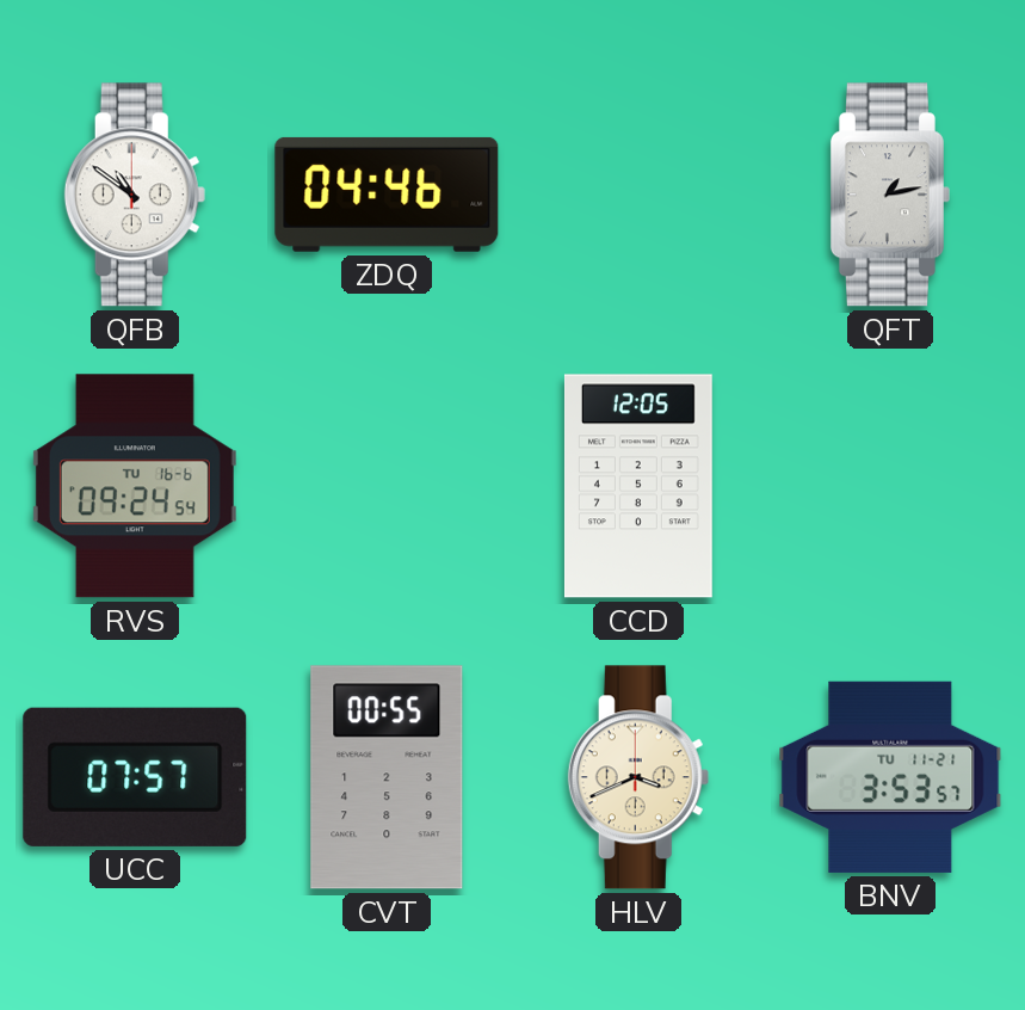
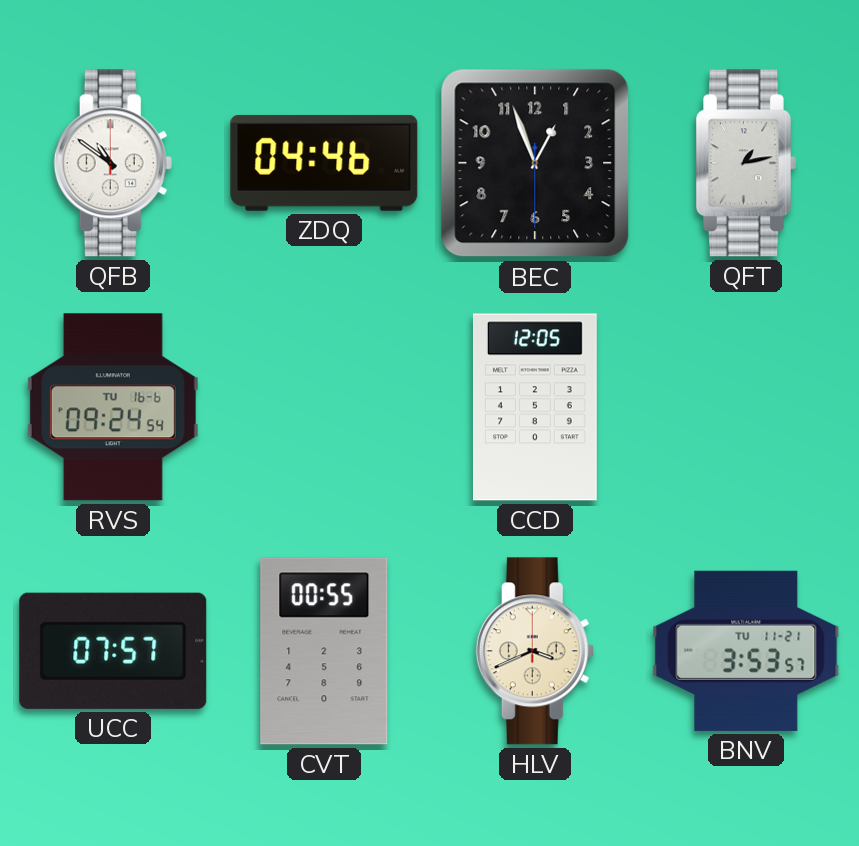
BEC: none -> 12:56 (535, 163)
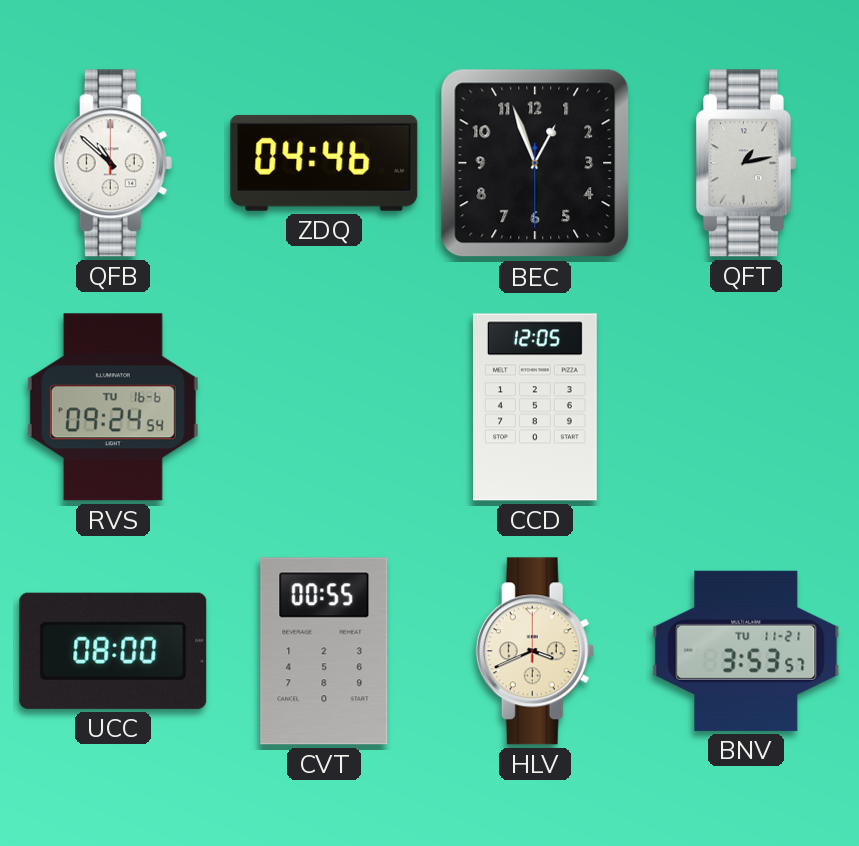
QFB: 10:51 -> 10:52 (113, 163)
UCC: 07:57 -> 08:00 (113, 651)
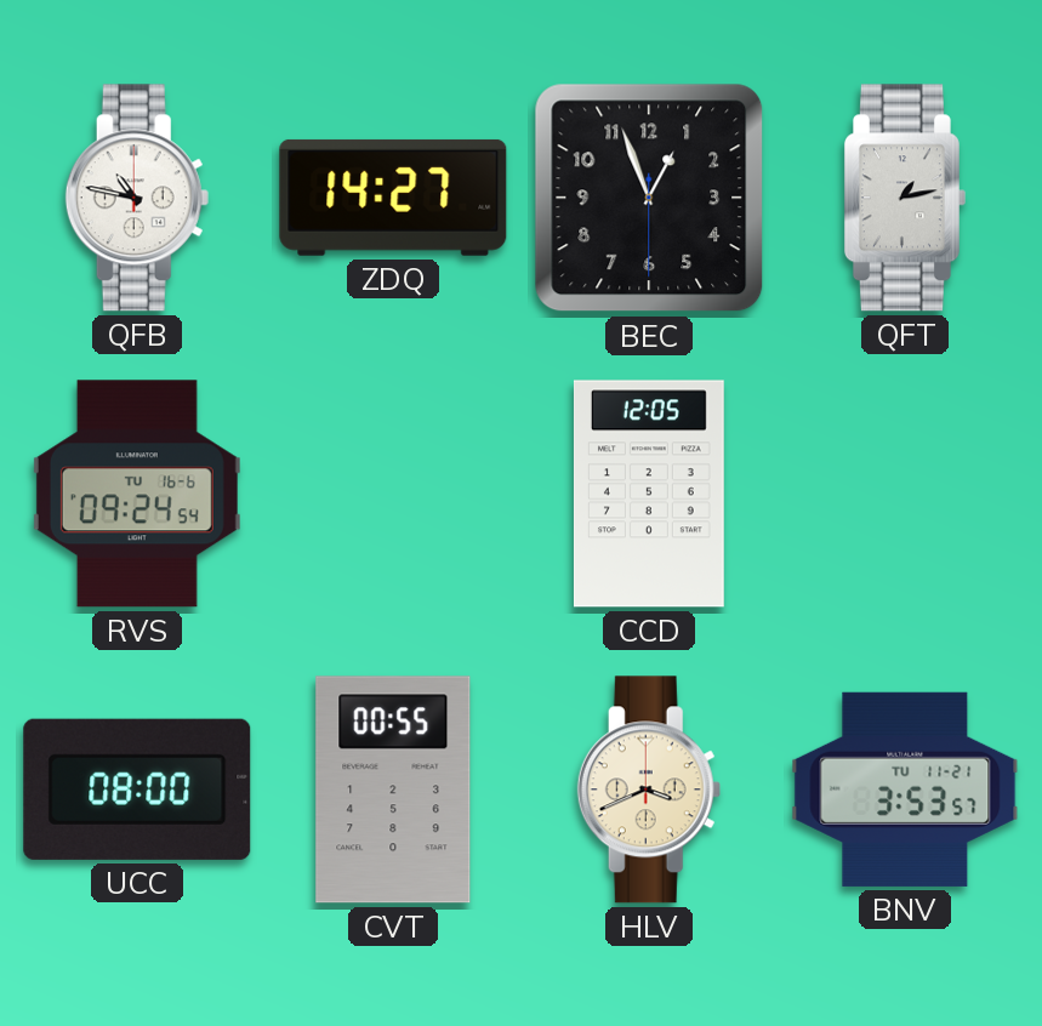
QFB: 10:52 -> 10:47 (137, 198)
ZDQ: 04:46 -> 14:27 (393, 198)
